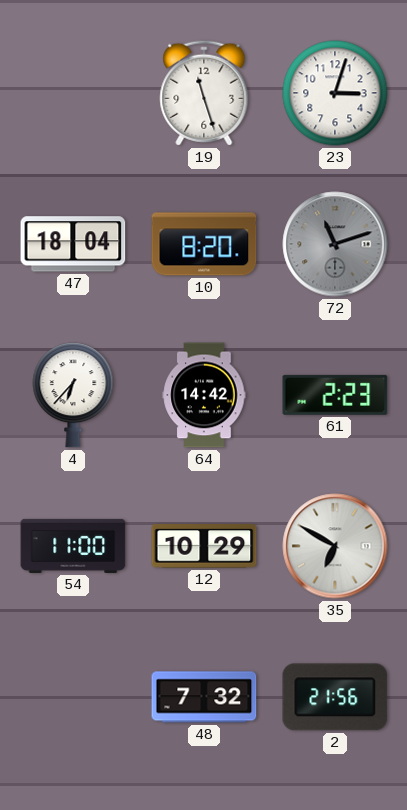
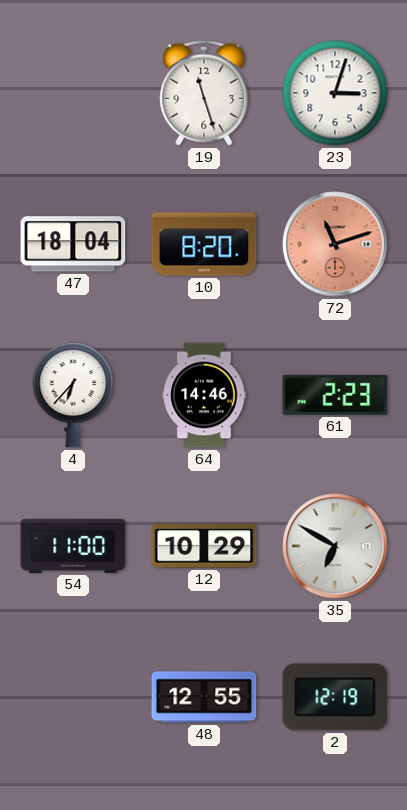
72 dial: grey -> salmon (335, 244)
64: 14:42 -> 14:46 (204, 395)
48: 7:32 -> 12:55 (204, 697)
2: 21:56 -> 12:19 (335, 697)
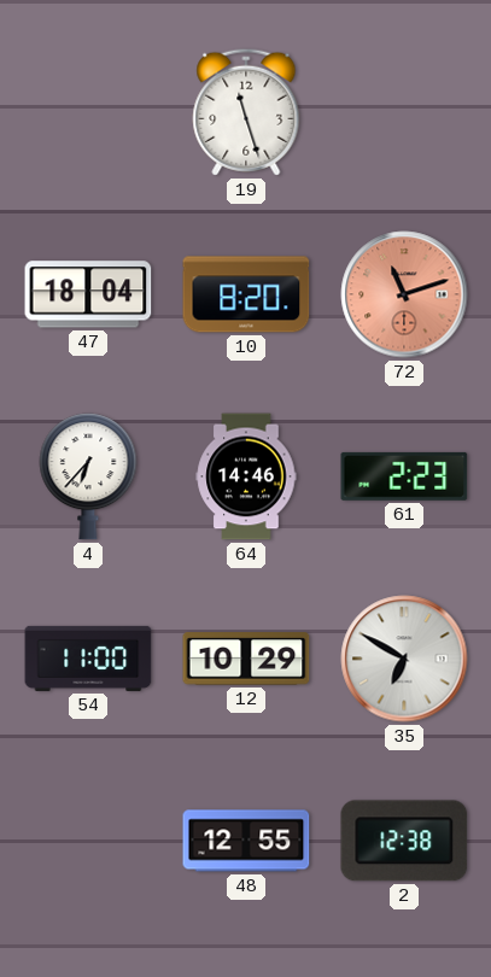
23: 3:03 -> none (335, 93)
2: 12:19 -> 12:38 (404, 841)
